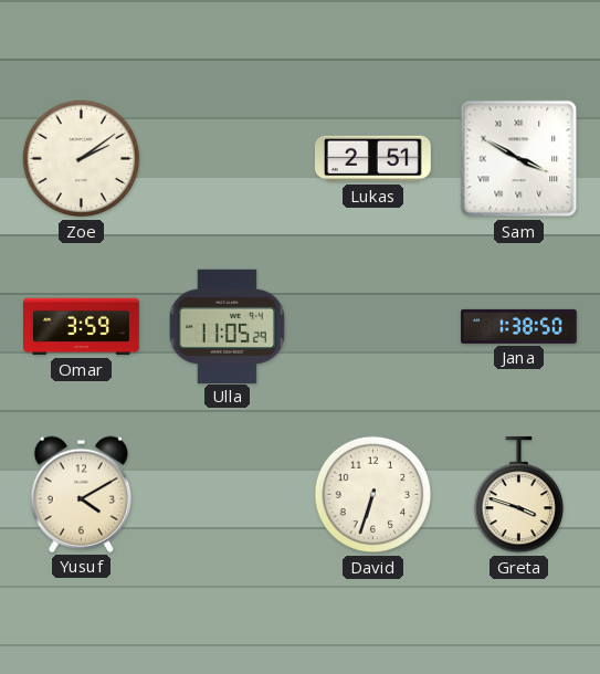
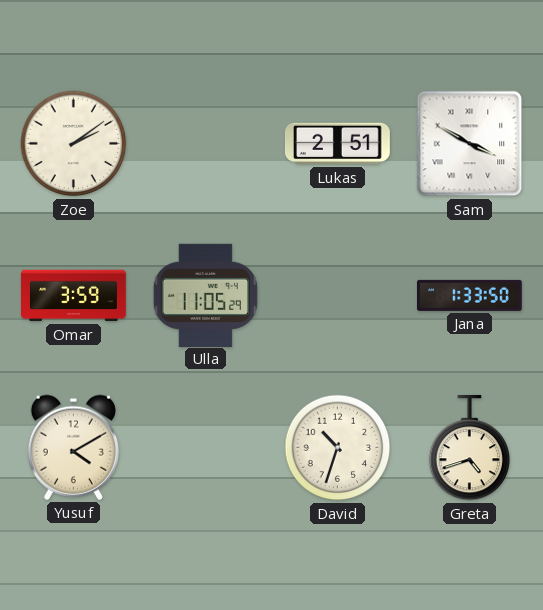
Jana: 1:38 -> 1:33 (469, 295)
David: 6:33 -> 10:33 (338, 448)
Greta: 3:48 -> 4:42 (470, 448)
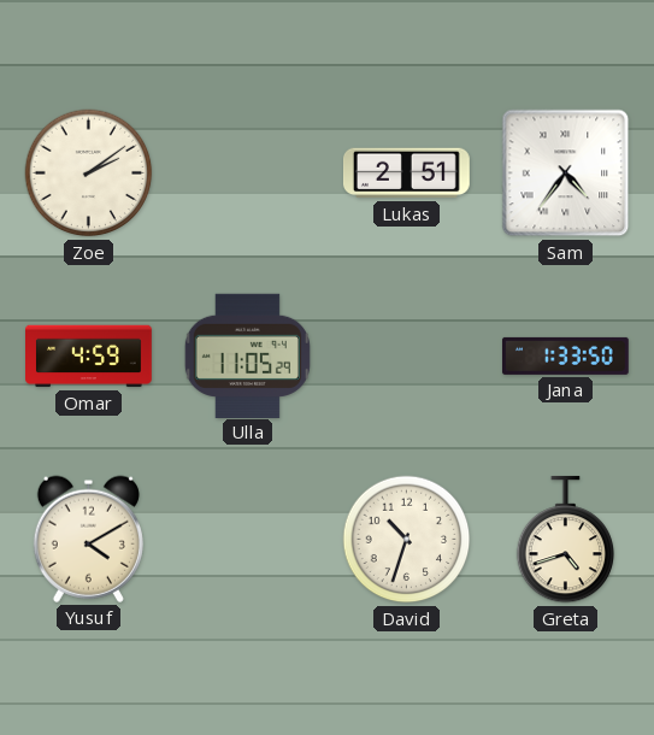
Sam: 3:50 -> 4:36 (566, 174)
Omar: 3:59 -> 4:59 (89, 357)
